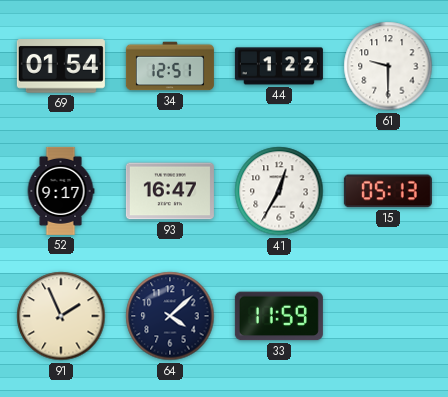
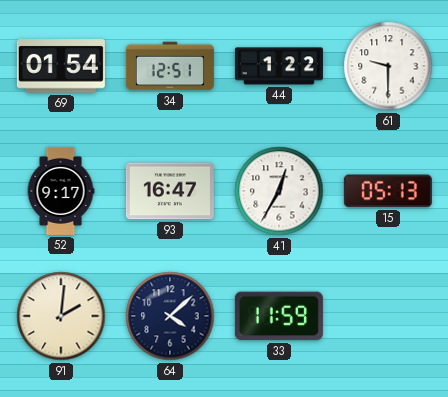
91: 1:56 -> 2:01 (61, 316)
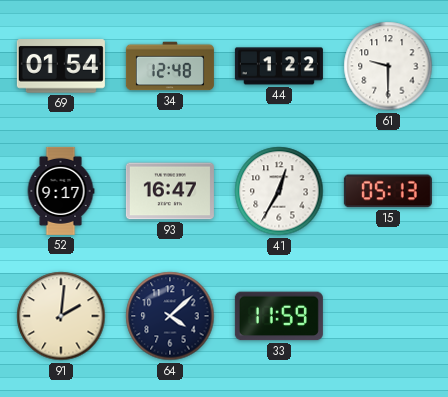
34: 12:51 -> 12:48 (170, 66)
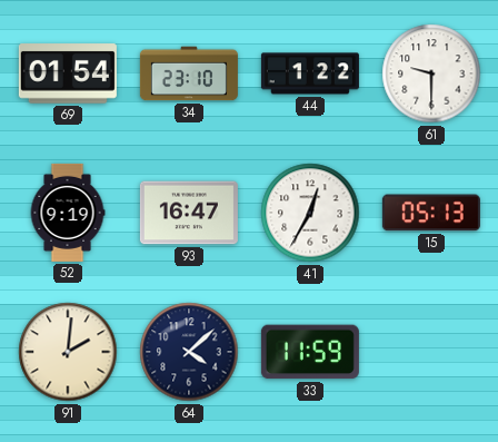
34: 12:48 -> 23:10 (189, 73)
52: 9:17 -> 9:19 (68, 213)
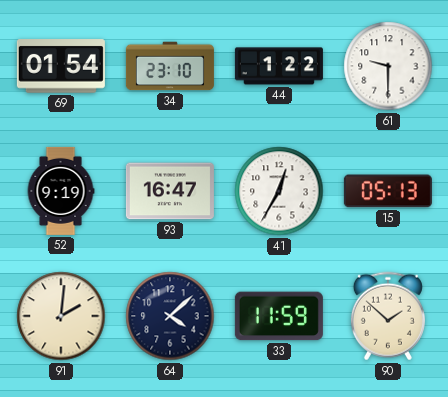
90: none -> 1:52 (388, 316)
